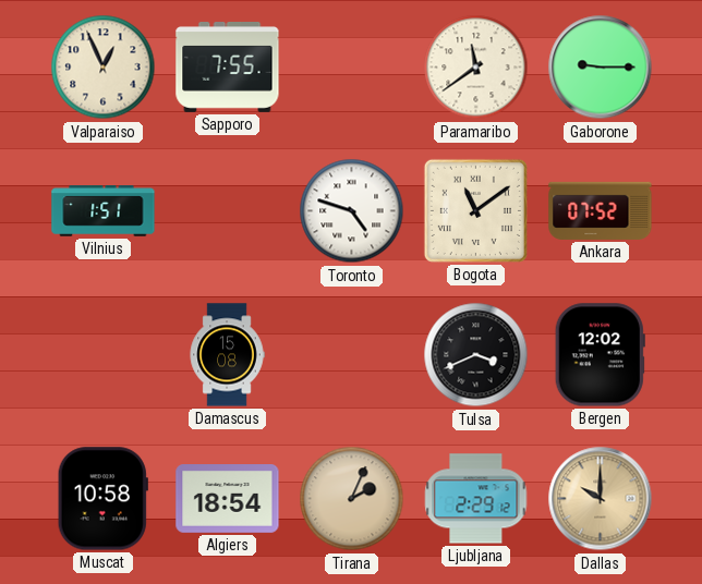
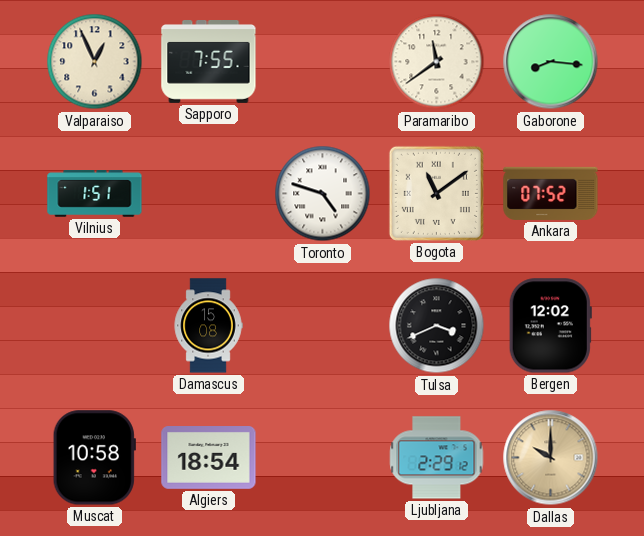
Gaborone: 9:15 -> 8:16 (551, 62)
Tirana: 2:04 -> none (352, 499)
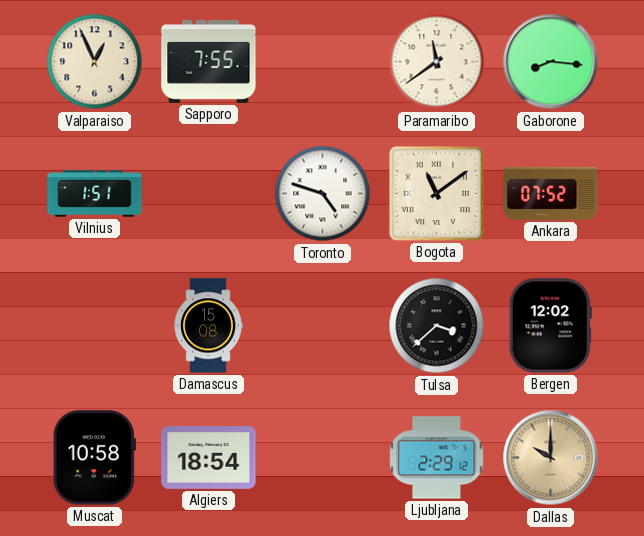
Tulsa: 3:41 -> 3:38 (437, 326)
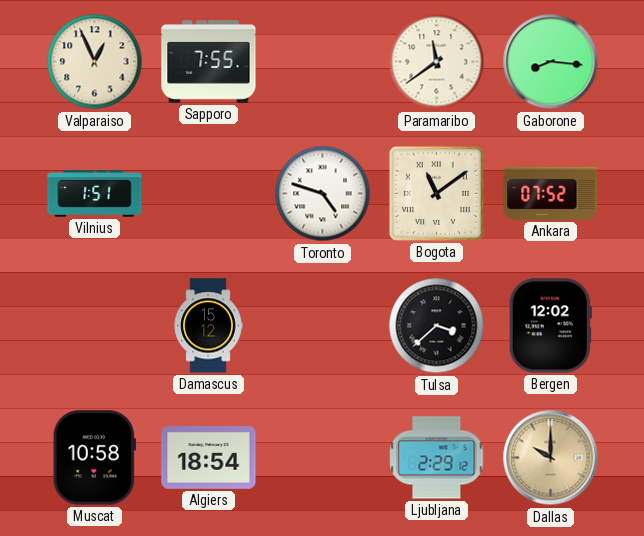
Damascus: 15:08 -> 15:12 (208, 326)
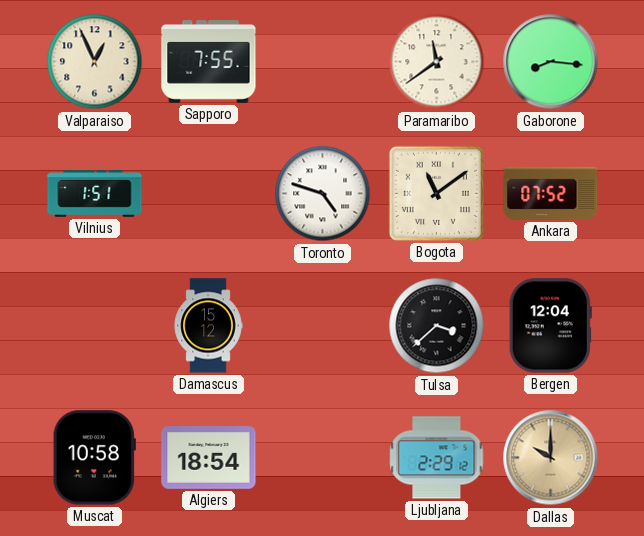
Bergen: 12:02 -> 12:04 (550, 326)
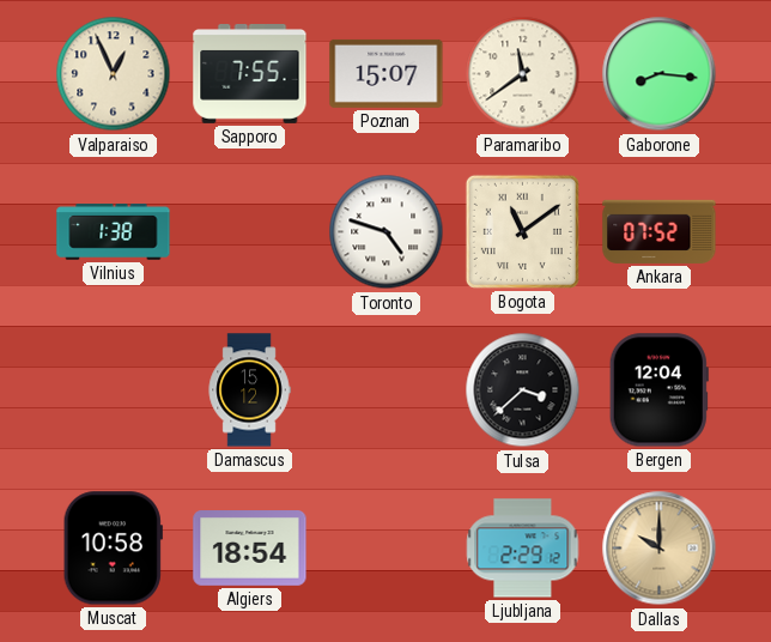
Poznan: none -> 15:07 (387, 73)
Vilnius: 1:51 -> 1:38 (114, 232)
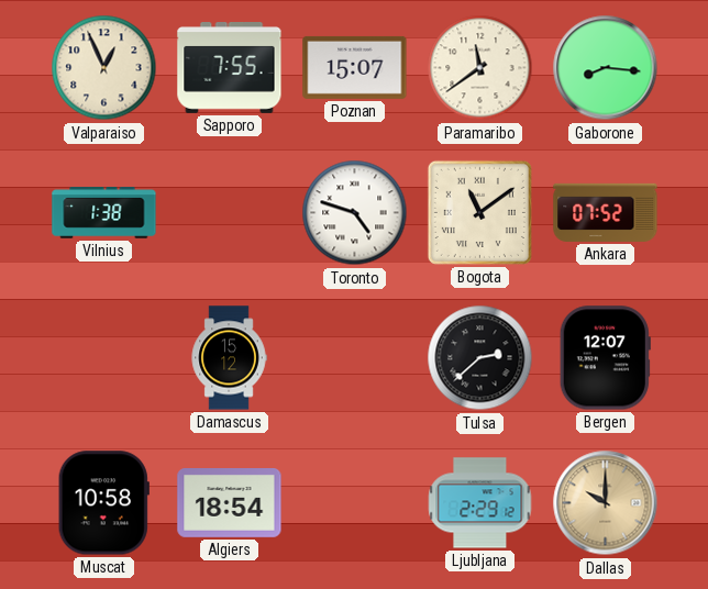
Tulsa: 3:38 -> 2:38 (480, 358)
Bergen: 12:04 -> 12:07 (605, 358)
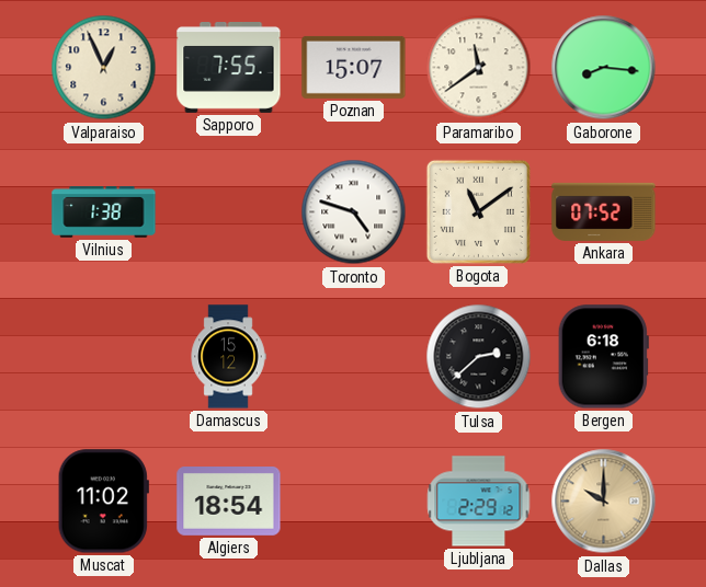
Bergen: 12:07 -> 6:18 (603, 357)
Muscat: 10:58 -> 11:02 (103, 502)
